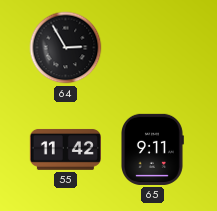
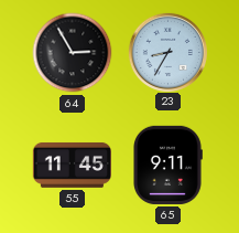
23: none -> 8:35 (167, 52)
55: 11:42 -> 11:45 (72, 165)
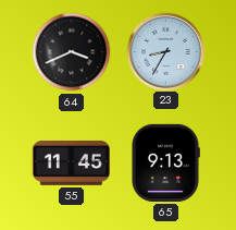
64: 2:55 -> 3:41 (72, 52)
65: 9:11 -> 9:13 (165, 162)
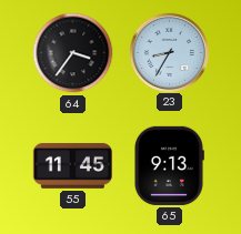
64: 3:41 -> 3:36 (73, 53)
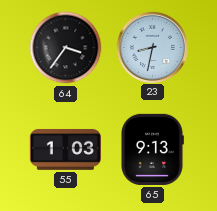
23: 8:35 -> 8:32 (152, 47)
55: 11:45 -> 1:03 (65, 149)
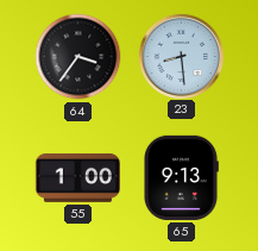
23: 8:32 -> 8:29 (181, 56)
55: 1:03 -> 1:00 (77, 177)
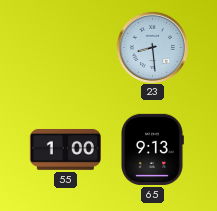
64: 3:36 -> none (78, 57)
